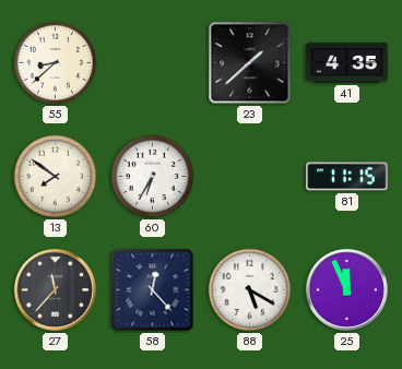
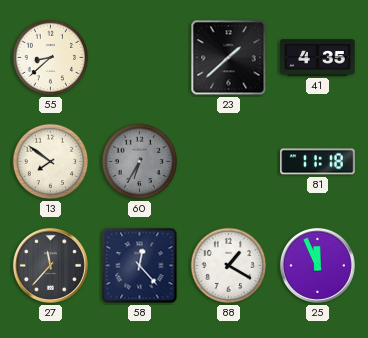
60 dial: white -> grey (140, 162)
81: 11:15 -> 11:18 (318, 162)
88: 5:20 -> 1:20 (229, 266)
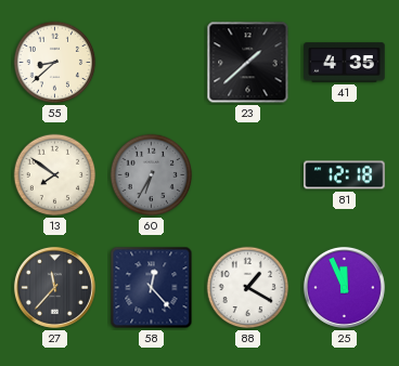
81: 11:18 -> 12:18 (345, 175)
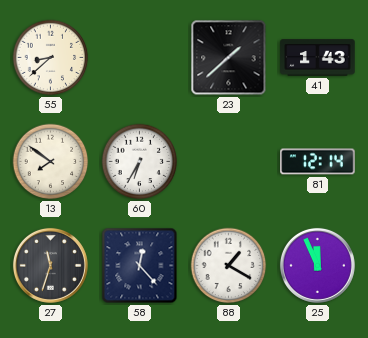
41: 4:35 -> 1:43 (318, 58)
60 dial: grey -> white (140, 162)
81: 12:18 -> 12:14 (318, 162)
27: 11:37 -> 11:33 (50, 265)
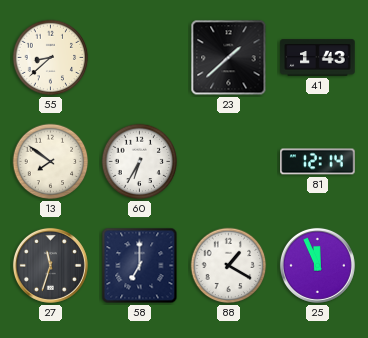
58: 12:23 -> 7:00 (140, 266)
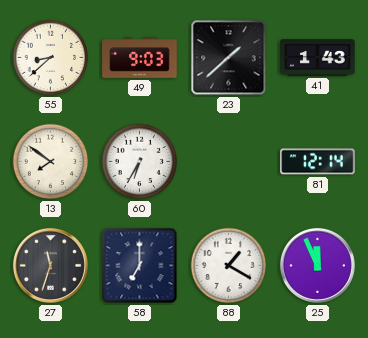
49: none -> 9:03 (140, 58)
